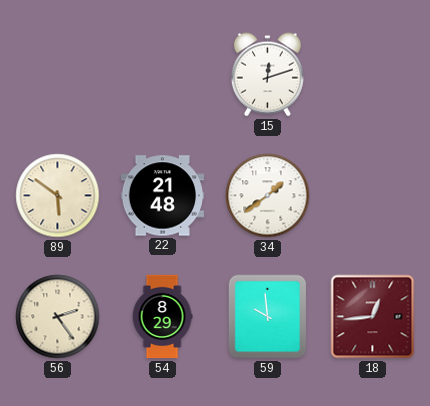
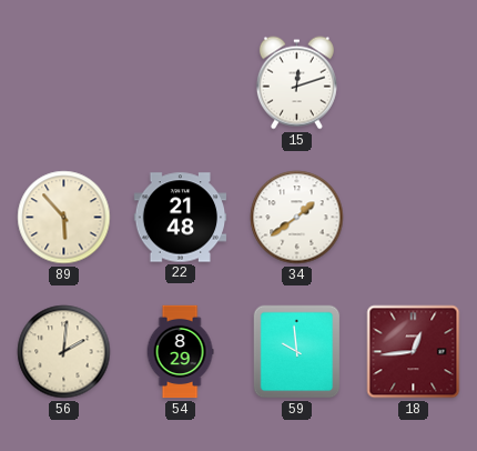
89: 5:51 -> 5:53 (64, 218)
56: 2:24 -> 2:01 (64, 352)
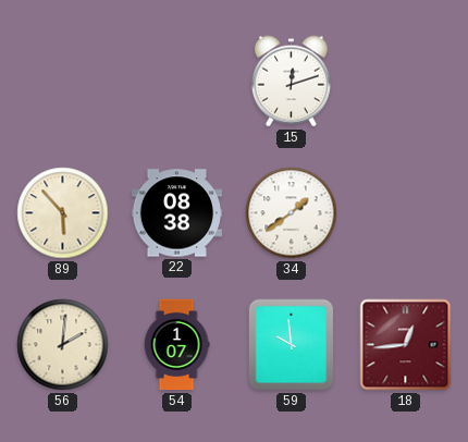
22: 21:48 -> 08:38 (177, 213)
54: 8:29 -> 1:07 (176, 345)
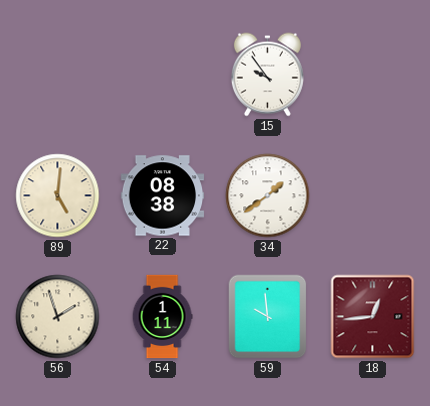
15: 12:12 -> 9:54 (267, 75)
89: 5:53 -> 5:01 (58, 196)
56: 2:01 -> 1:57 (58, 317)
54: 1:07 -> 1:11 (162, 317)
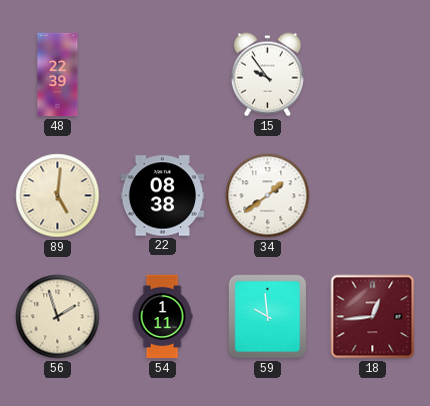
48: none -> 22:39 (58, 75)
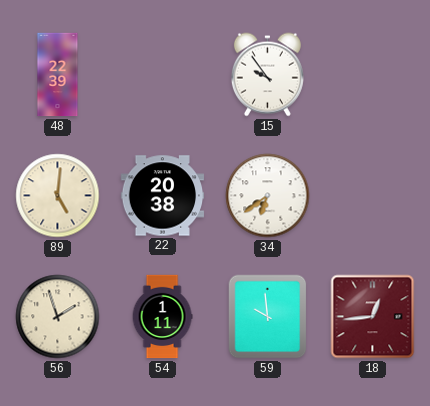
22: 08:38 -> 20:38 (163, 196)
34: 1:39 -> 6:39 (268, 196)
